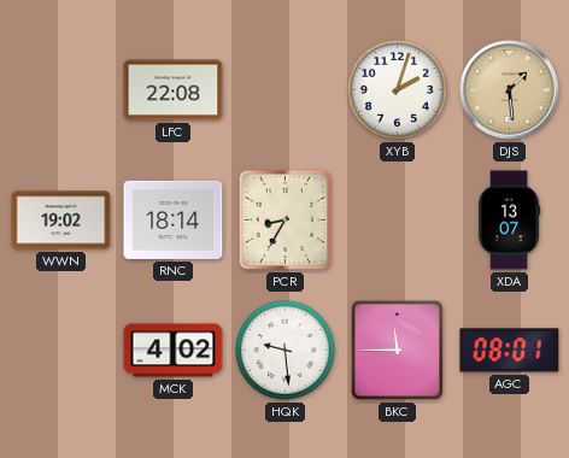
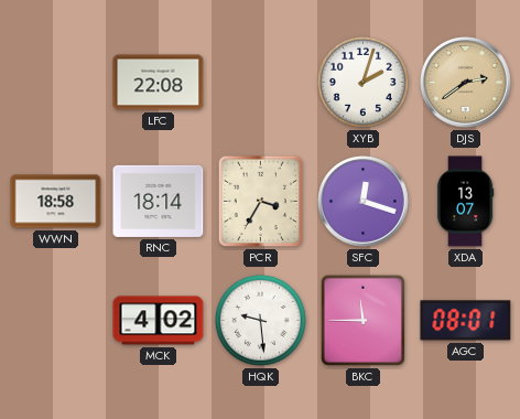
DJS: 1:29 -> 2:39 (466, 83)
WWN: 19:02 -> 18:58 (56, 202)
PCR: 8:35 -> 3:35 (260, 201)
SFC: none -> 12:18 (364, 202)
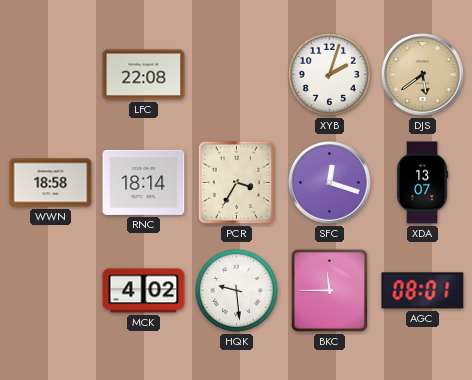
DJS: 2:39 -> 5:39 (423, 75)
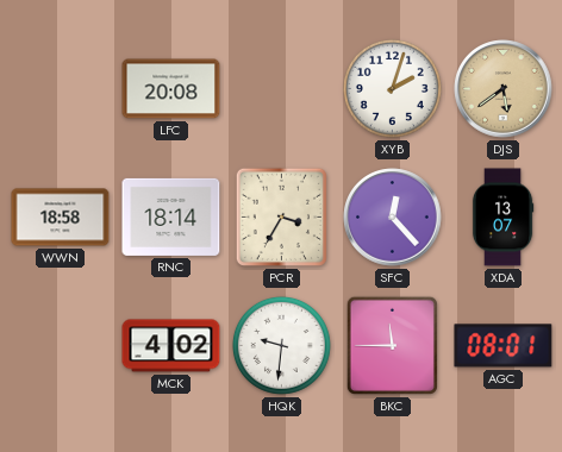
LFC: 22:08 -> 20:08 (171, 89)
SFC: 12:18 -> 12:23 (393, 218)
HQK: 9:29 -> 9:31 (281, 345)
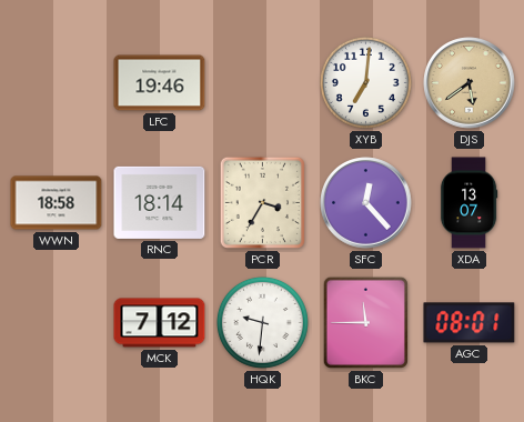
LFC: 20:08 -> 19:46 (160, 83)
XYB: 2:03 -> 7:01 (365, 82)
MCK: 4:02 -> 7:12 (160, 323)
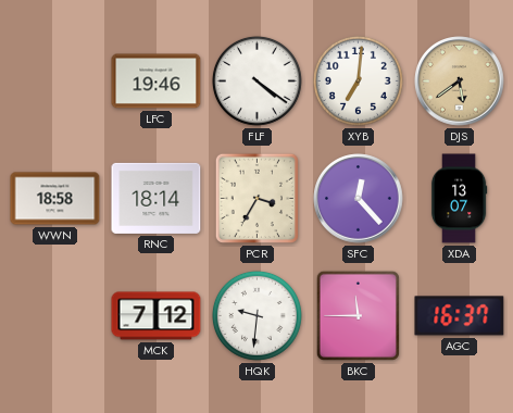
FLF: none -> 4:21 (256, 80)
AGC: 08:01 -> 16:37 (460, 316)
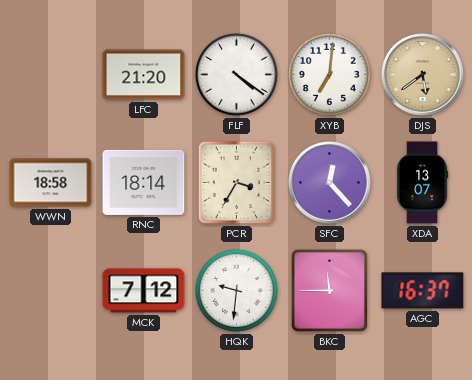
LFC: 19:46 -> 21:20 (144, 75)
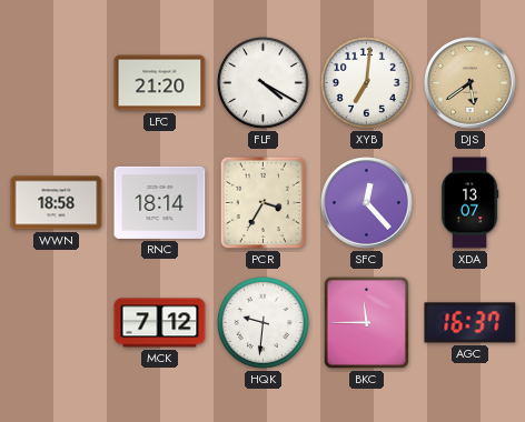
FLF: 4:21 -> 4:20 (262, 82)
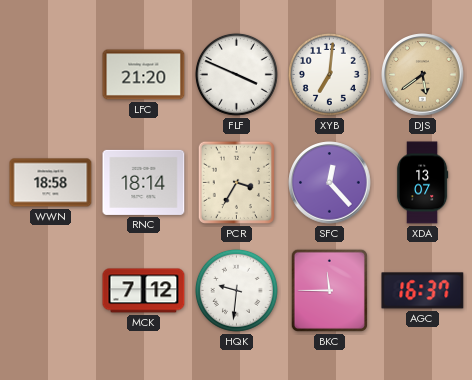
FLF: 4:20 -> 3:49 (236, 74)
